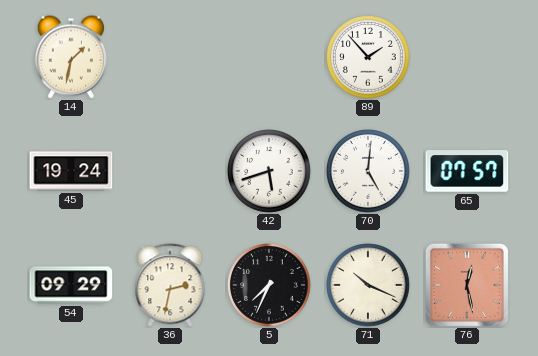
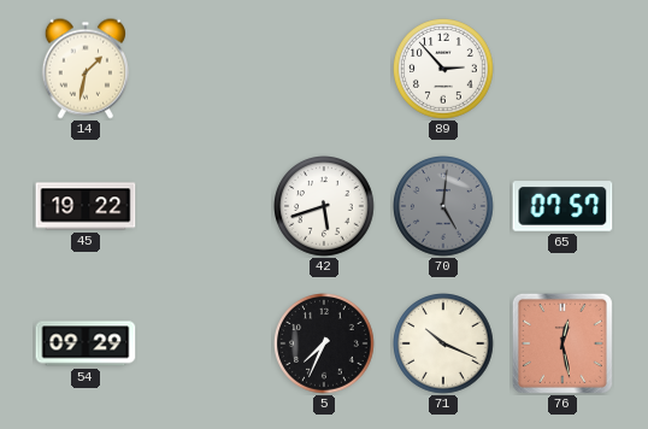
89: 1:53 -> 2:53 (444, 70)
45: 19:24 -> 19:22 (86, 206)
70 dial: white -> grey (444, 207)
36: 2:32 -> none (170, 285)
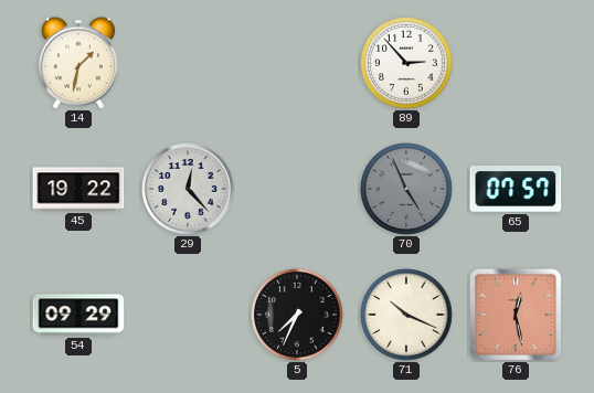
29: none -> 12:23 (188, 189)
42: 5:42 -> none (325, 207)
70: 5:01 -> 4:56 (407, 190)
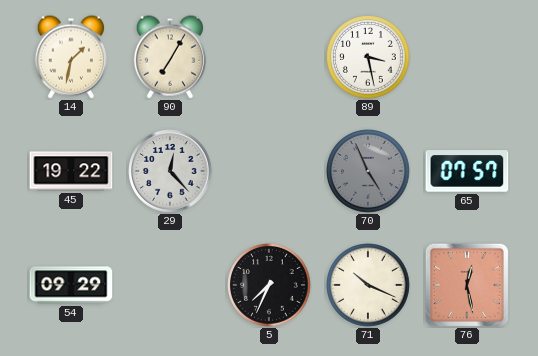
90: none -> 7:05 (170, 57)
89: 2:53 -> 3:28 (369, 58)
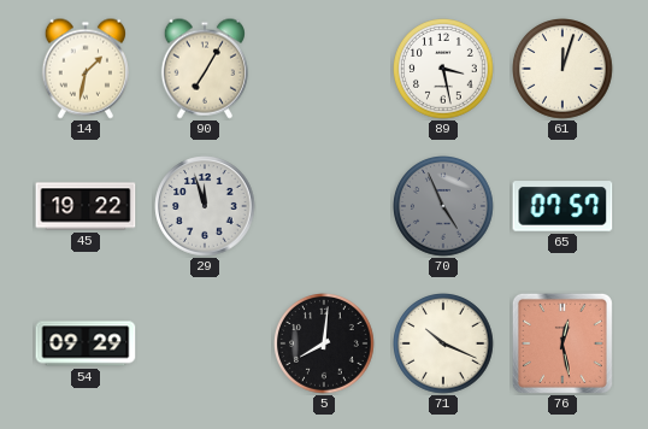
61: none -> 12:03 (564, 70)
29: 12:23 -> 11:57 (205, 206)
5: 7:34 -> 8:01 (325, 345)
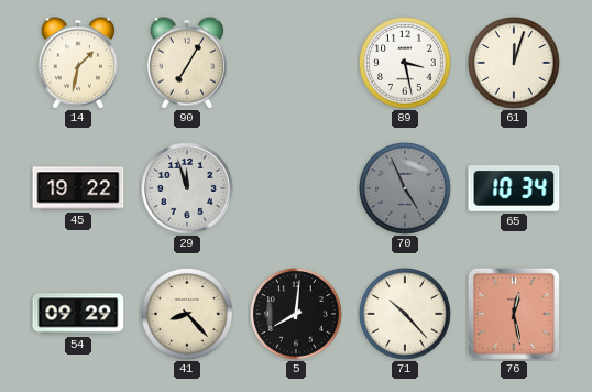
65: 07:57 -> 10:34 (514, 188)
41: none -> 8:23 (188, 315)
71: 10:19 -> 10:23 (406, 315)
